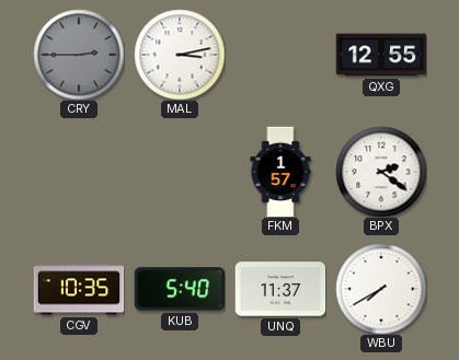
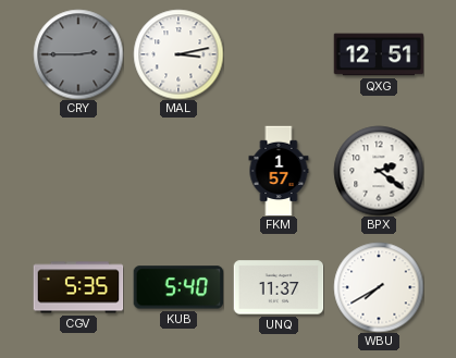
QXG: 12:55 -> 12:51 (379, 54)
CGV: 10:35 -> 5:35 (78, 287)
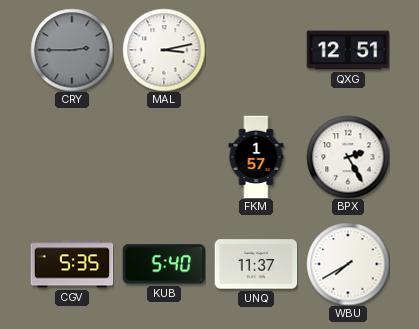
BPX: 2:21 -> 2:25 (348, 157)
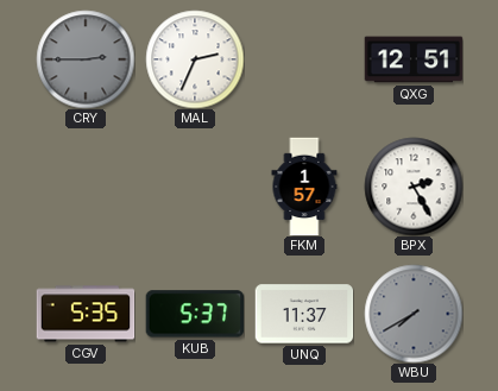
MAL: 3:13 -> 2:34 (195, 59)
KUB: 5:40 -> 5:37 (195, 314)
WBU dial: white -> grey (414, 314)
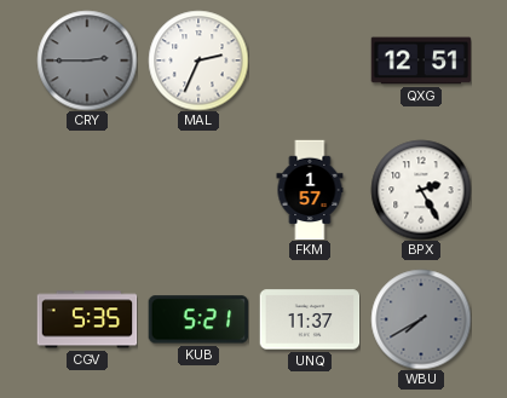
KUB: 5:37 -> 5:21 (198, 319)
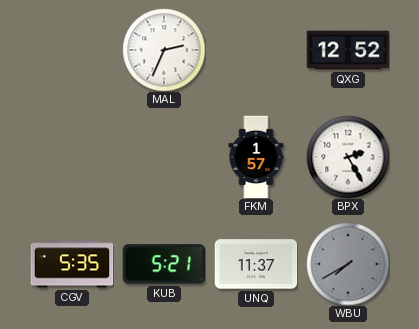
CRY: 2:45 -> none (87, 60)
QXG: 12:51 -> 12:52 (348, 50)
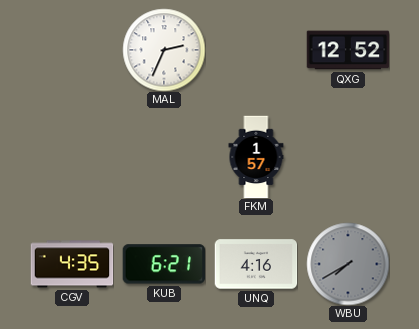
BPX: 2:25 -> none (348, 157)
CGV: 5:35 -> 4:35 (72, 264)
KUB: 5:21 -> 6:21 (164, 264)
UNQ: 11:37 -> 4:16 (256, 264)
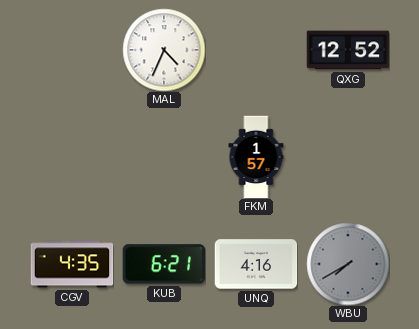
MAL: 2:34 -> 4:34 (164, 50)
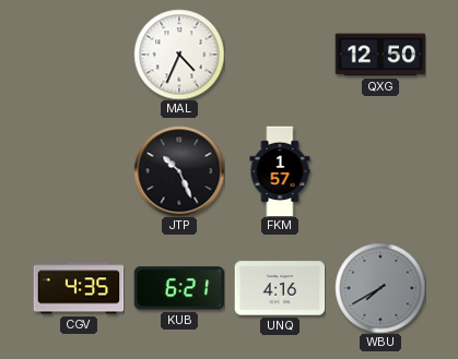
QXG: 12:52 -> 12:50 (380, 55)
JTP: none -> 10:26 (179, 171)
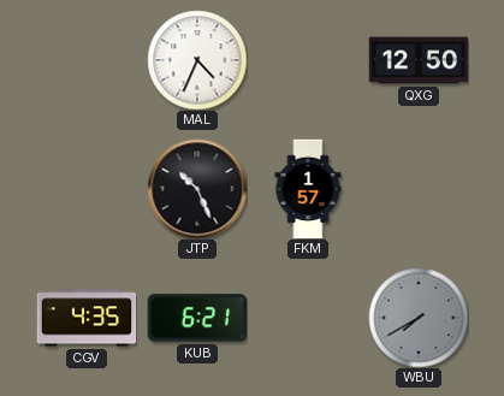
UNQ: 4:16 -> none (280, 288)
